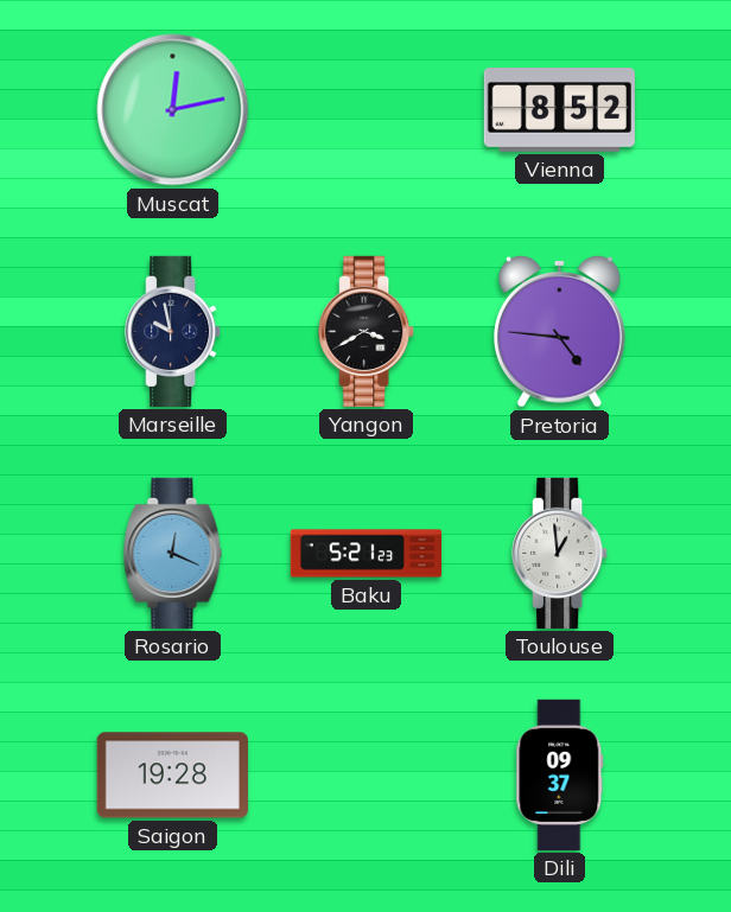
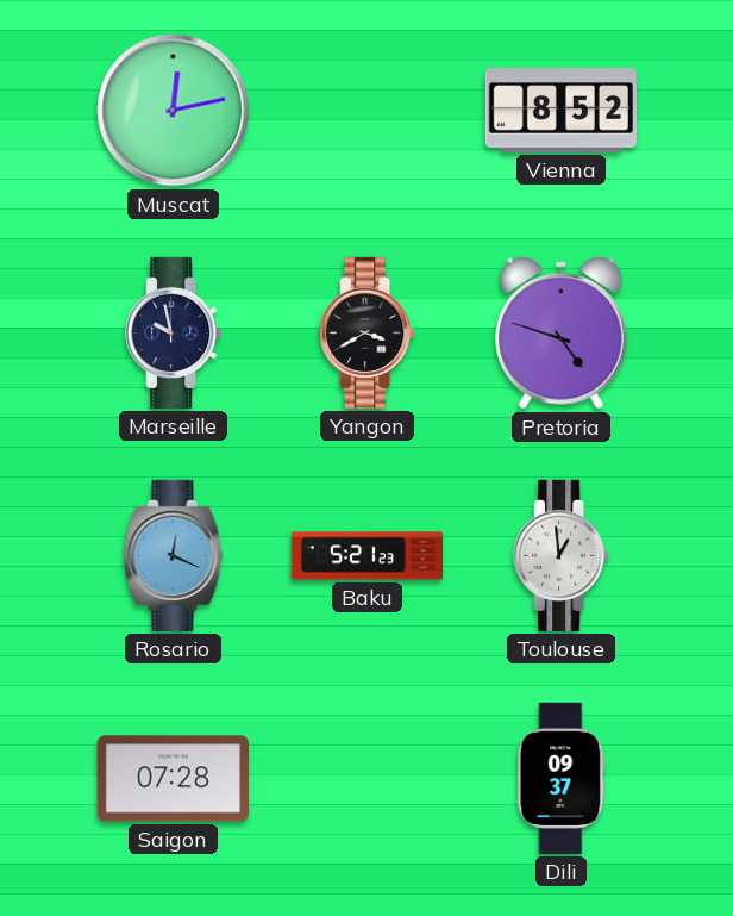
Pretoria: 4:46 -> 4:48 (562, 332)
Saigon: 19:28 -> 07:28 (173, 779)
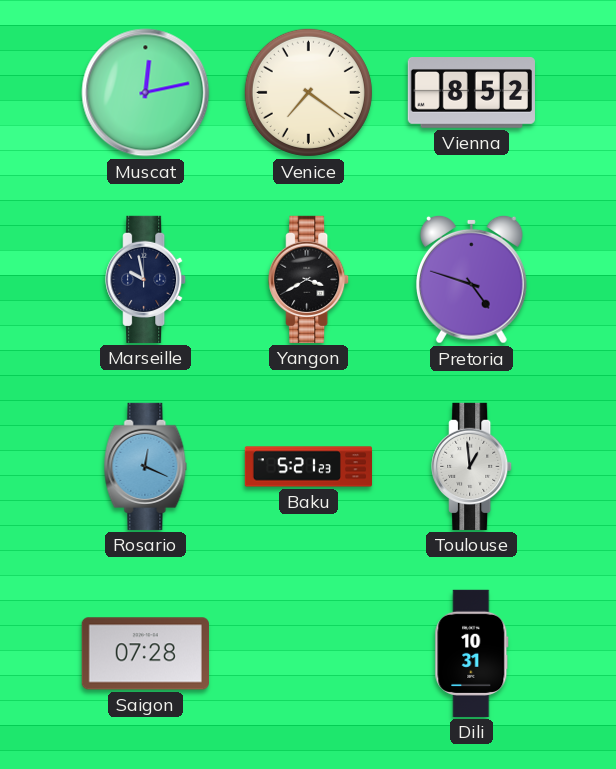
Venice: none -> 7:21 (308, 92)
Dili: 09:37 -> 10:31 (472, 653)
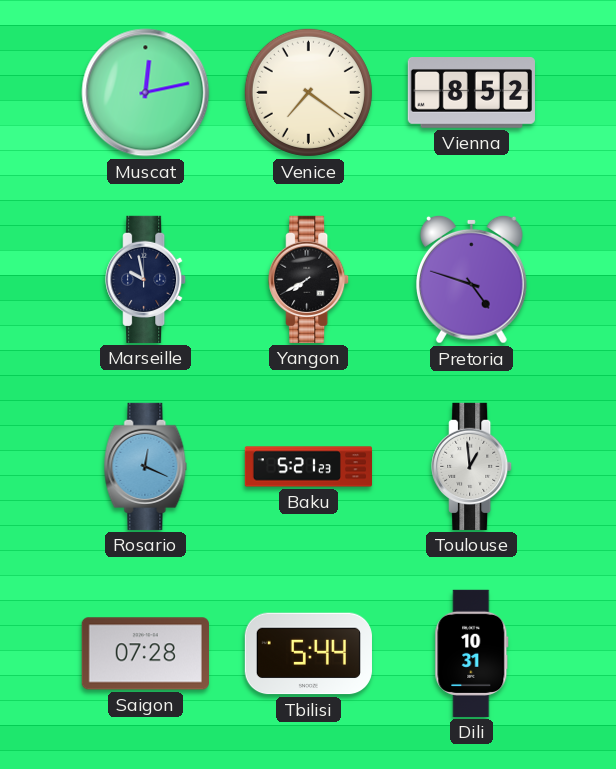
Yangon: 3:40 -> 7:40 (309, 279)
Tbilisi: none -> 5:44 (308, 654)
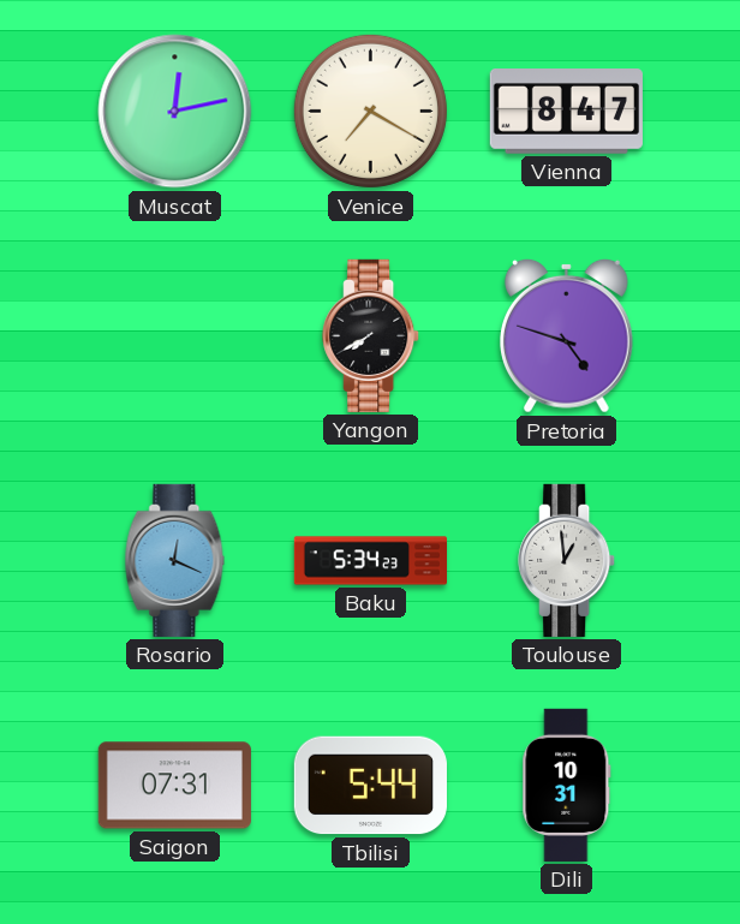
Venice: 7:21 -> 7:20 (370, 111)
Vienna: 8:52 -> 8:47 (566, 112)
Marseille: 9:58 -> none (146, 279)
Baku: 5:21 -> 5:34 (371, 561)
Saigon: 07:28 -> 07:31 (174, 786)
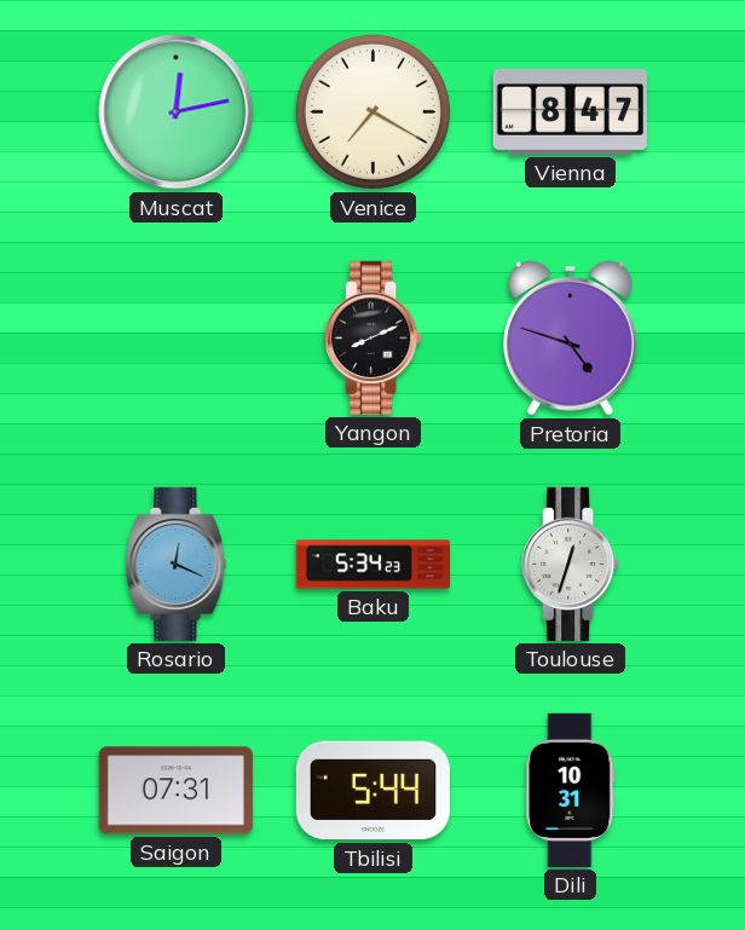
Yangon: 7:40 -> 8:11 (374, 337)
Toulouse: 12:59 -> 12:33 (571, 564)
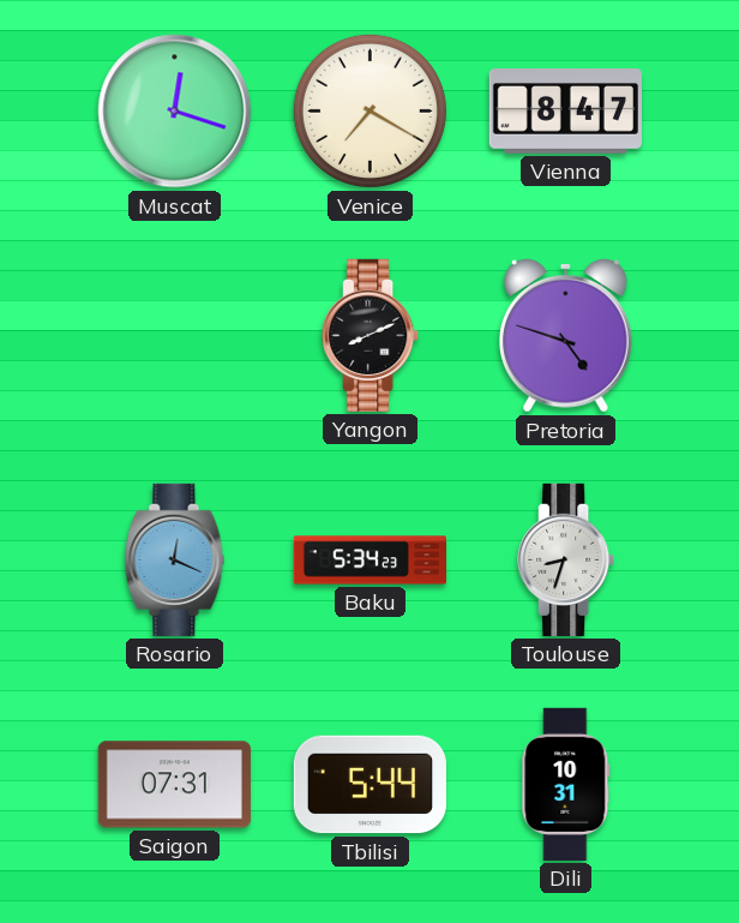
Muscat: 12:13 -> 12:18 (175, 112)
Toulouse: 12:33 -> 8:33 (566, 559)
